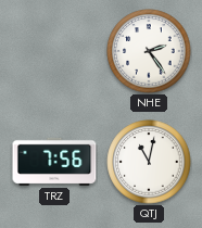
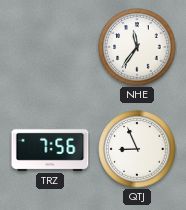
NHE: 2:24 -> 11:36 (137, 47)
QTJ: 11:02 -> 8:56 (137, 149)
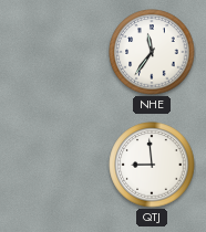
TRZ: 7:56 -> none (50, 149)
QTJ: 8:56 -> 8:59 (152, 165)
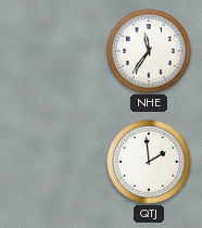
QTJ: 8:59 -> 1:59 (149, 162)
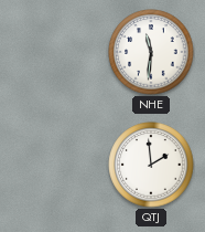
NHE: 11:36 -> 11:31 (151, 52)
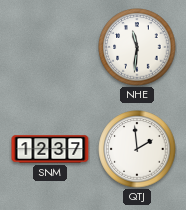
SNM: none -> 12:37 (50, 149)
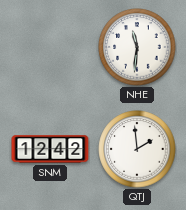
SNM: 12:37 -> 12:42 (50, 149)
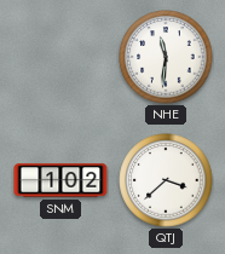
SNM: 12:42 -> 1:02 (60, 180)
QTJ: 1:59 -> 3:38 (166, 180)
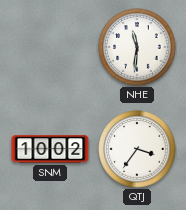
SNM: 1:02 -> 10:02 (50, 149)
QTJ: 3:38 -> 3:36 (137, 149)
